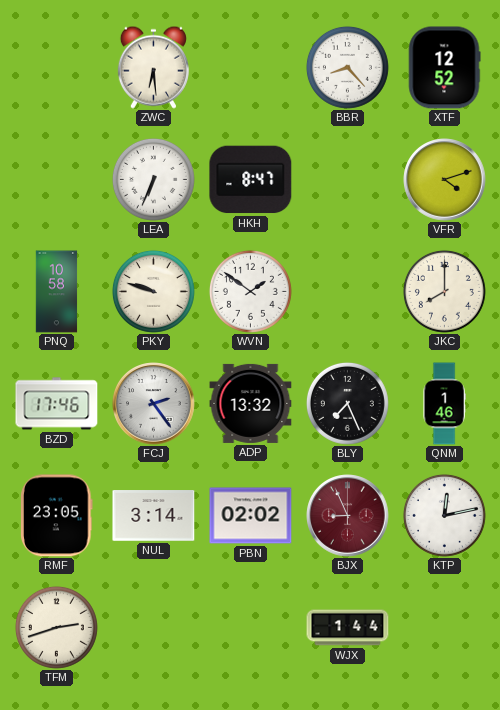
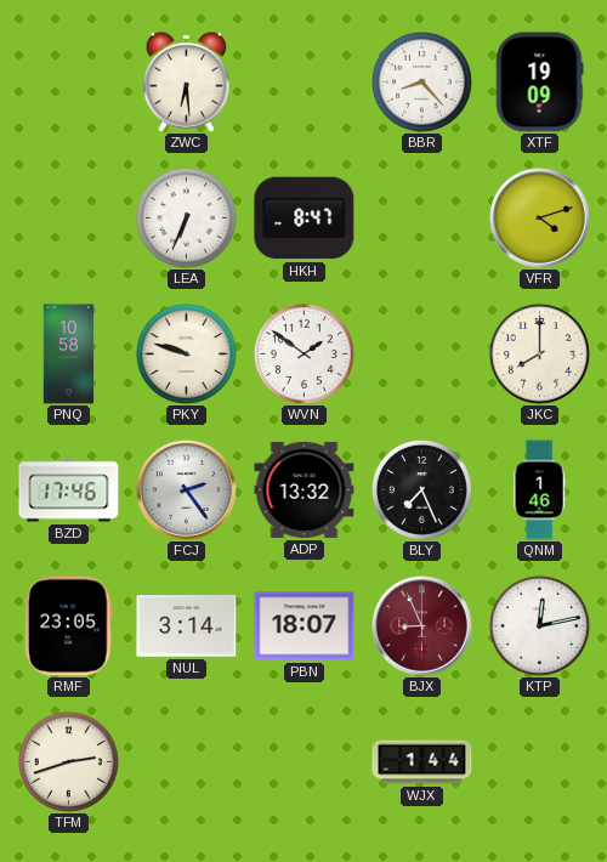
XTF: 12:52 -> 19:09 (539, 83)
PBN: 02:02 -> 18:07 (305, 626)
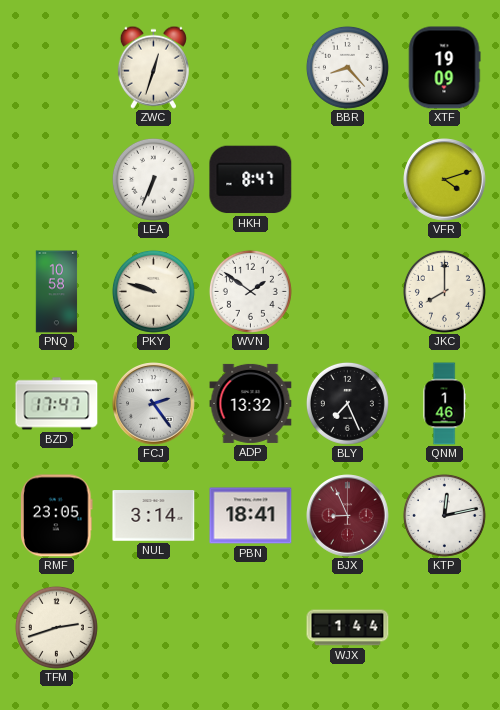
ZWC: 6:29 -> 12:33 (153, 67)
BZD: 17:46 -> 17:47 (57, 404)
PBN: 18:07 -> 18:41 (251, 516)
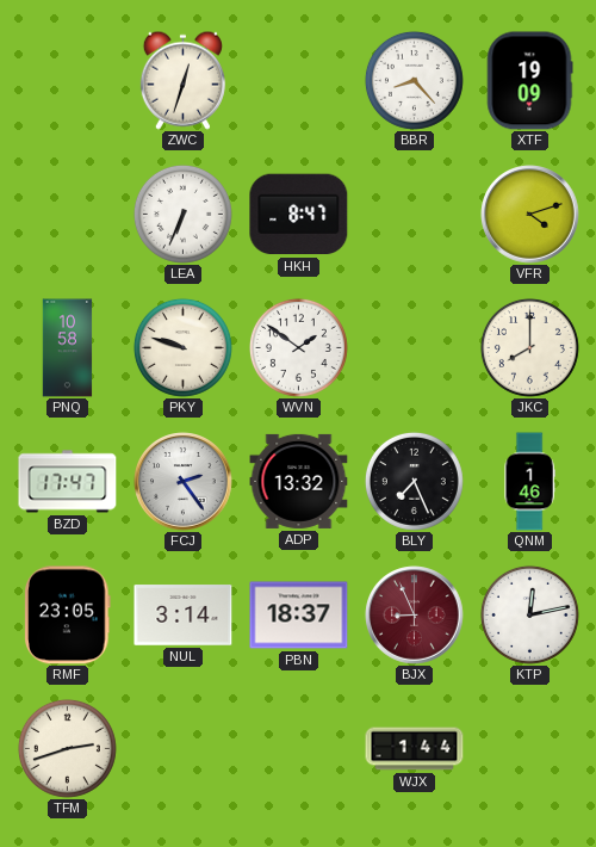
PBN: 18:41 -> 18:37 (299, 616)
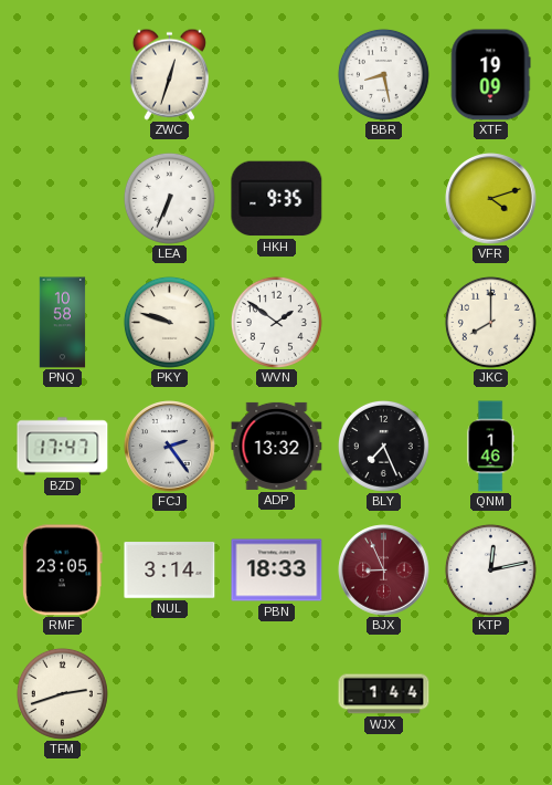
BBR: 8:23 -> 8:28 (383, 74)
HKH: 8:47 -> 9:35 (277, 199)
PBN: 18:37 -> 18:33 (277, 571)
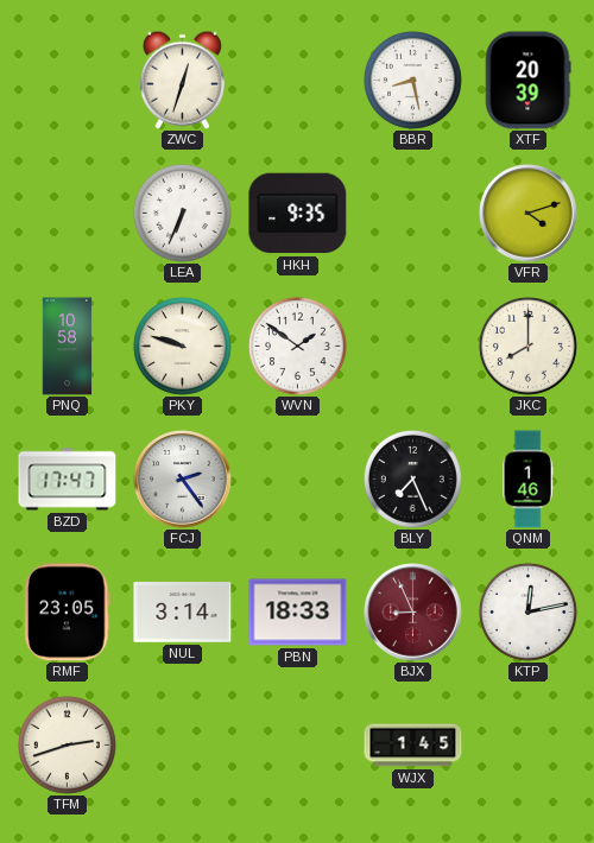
XTF: 19:09 -> 20:39 (527, 81)
ADP: 13:32 -> none (277, 446)
WJX: 1:44 -> 1:45 (413, 746)
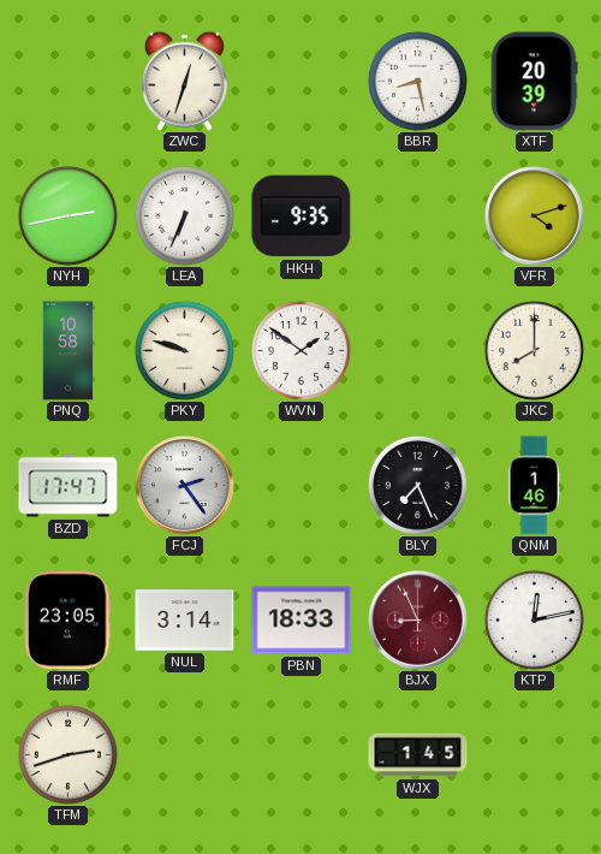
NYH: none -> 2:43 (67, 215)
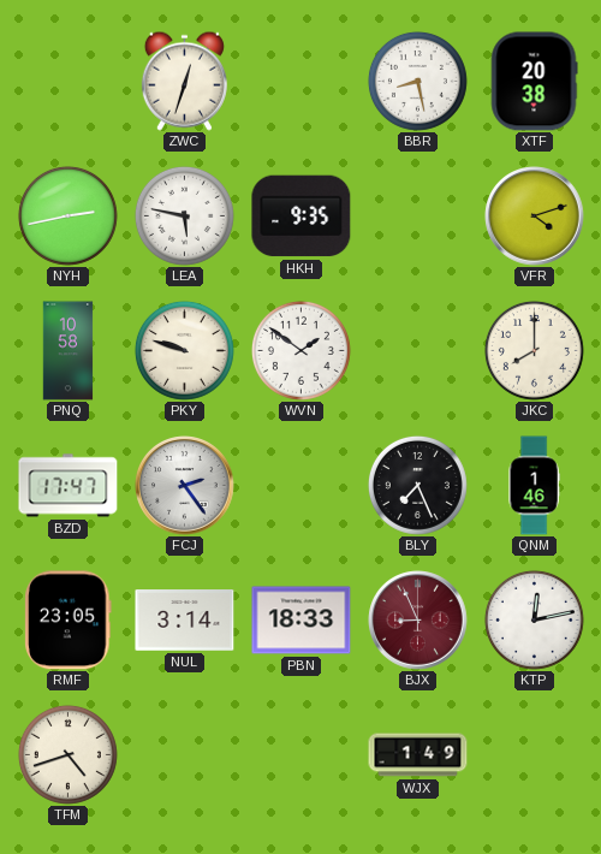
XTF: 20:39 -> 20:38 (534, 82)
LEA: 6:34 -> 5:47 (184, 215)
TFM: 2:42 -> 4:42 (67, 754)
WJX: 1:45 -> 1:49 (418, 755)
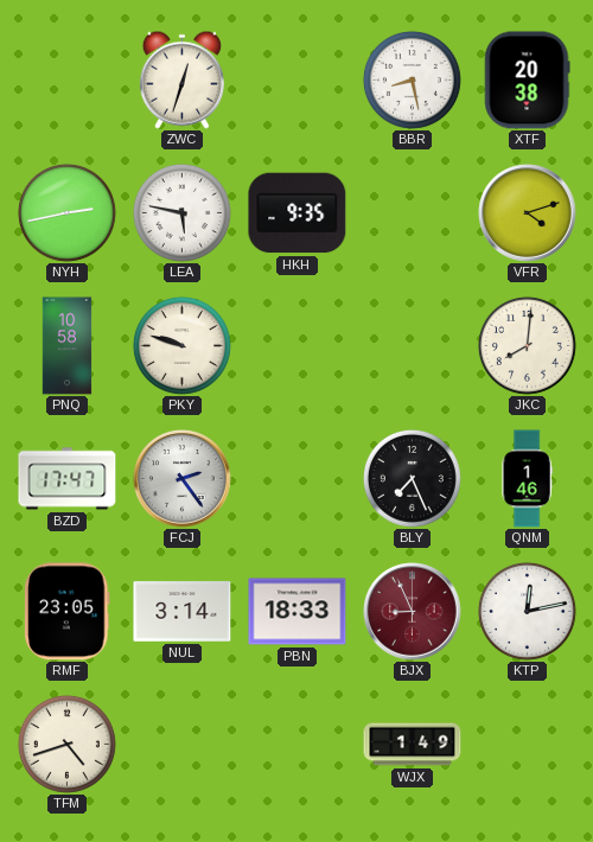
WVN: 1:51 -> none (300, 350)
JKC: 8:00 -> 8:01 (527, 345)
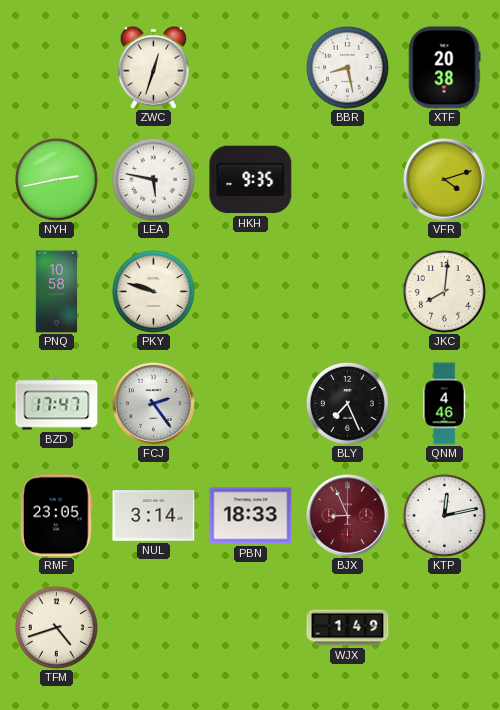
QNM: 1:46 -> 4:46 (444, 404)
